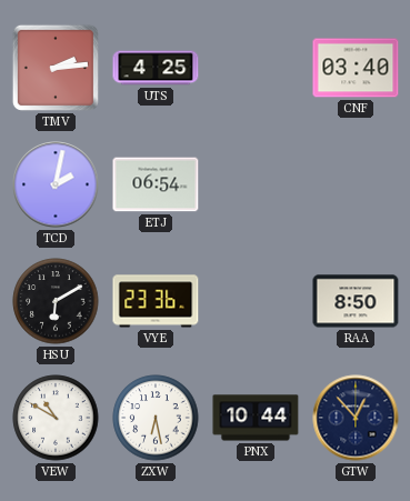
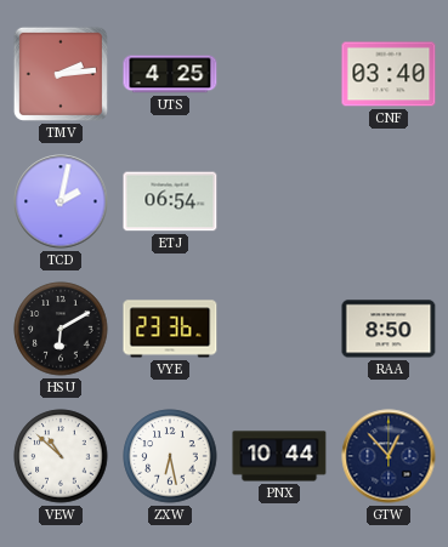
VEW: 10:50 -> 10:52 (61, 456)
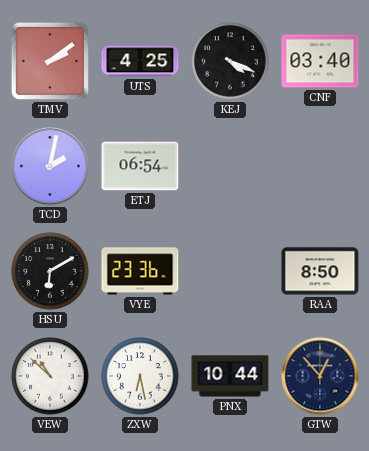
TMV: 2:14 -> 2:09 (50, 61)
KEJ: none -> 4:19 (230, 61)
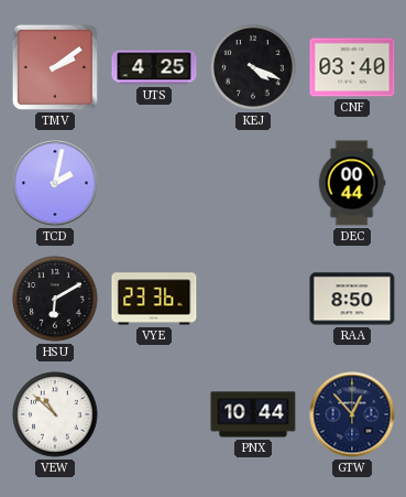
ETJ: 06:54 -> none (140, 166)
DEC: none -> 00:44 (352, 183)
ZXW: 6:28 -> none (140, 376)
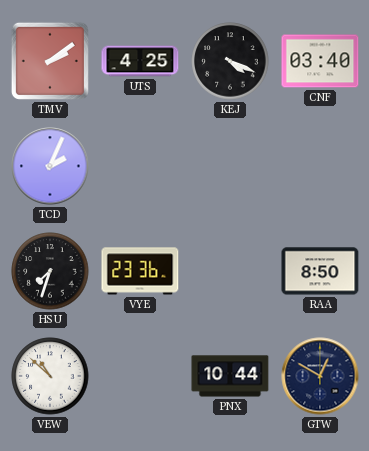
TCD: 2:02 -> 2:04 (50, 166)
DEC: 00:44 -> none (352, 183)
HSU: 6:10 -> 7:33 (50, 271)
GTW: 12:53 -> 12:50 (320, 376)
